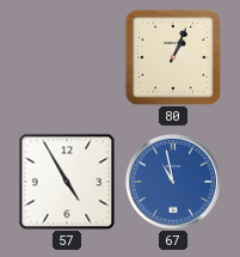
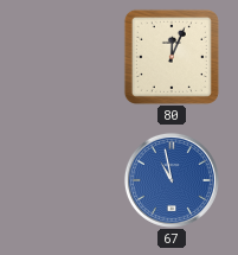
80: 1:04 -> 12:04 (172, 57)
57: 4:55 -> none (67, 182)
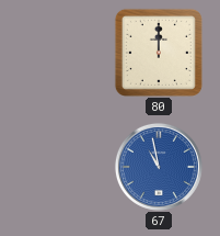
80: 12:04 -> 12:00 (159, 53)
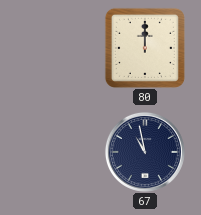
67 dial: blue -> navy (145, 152)
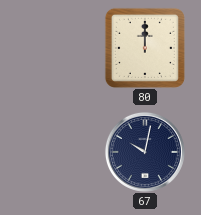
67: 10:58 -> 10:02 (145, 152)
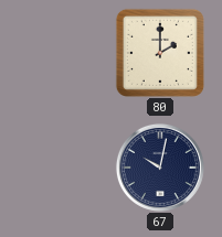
80: 12:00 -> 2:00 (160, 53)
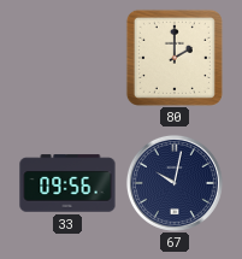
33: none -> 09:56 (67, 183)
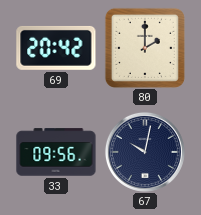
69: none -> 20:42 (56, 48)
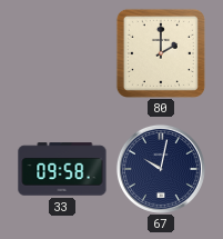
69: 20:42 -> none (56, 48)
33: 09:56 -> 09:58 (62, 169)
